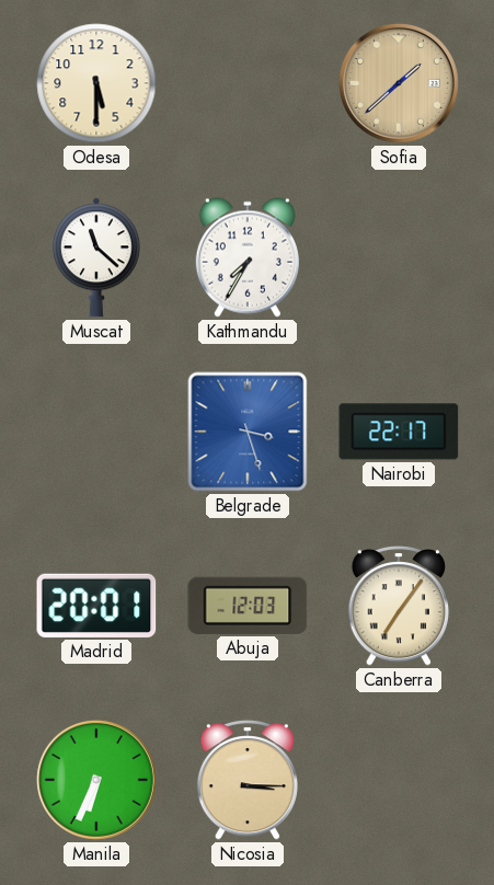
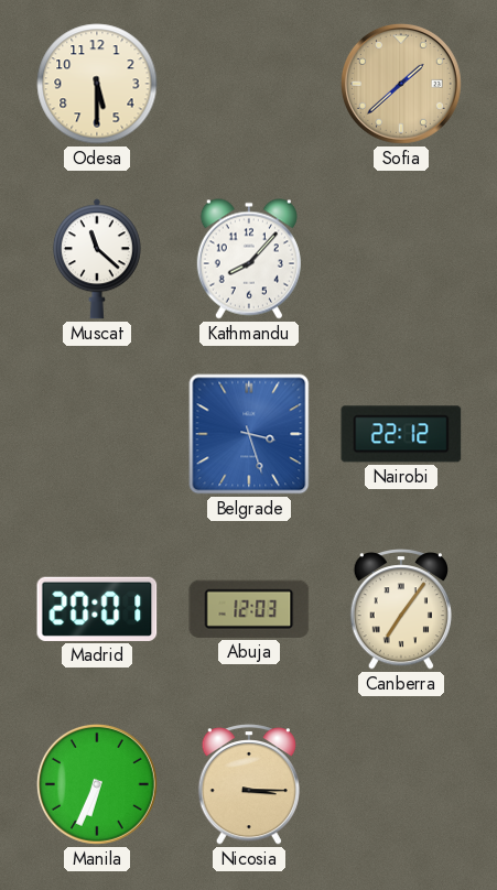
Kathmandu: 7:35 -> 8:07 (249, 259)
Nairobi: 22:17 -> 22:12 (401, 434)
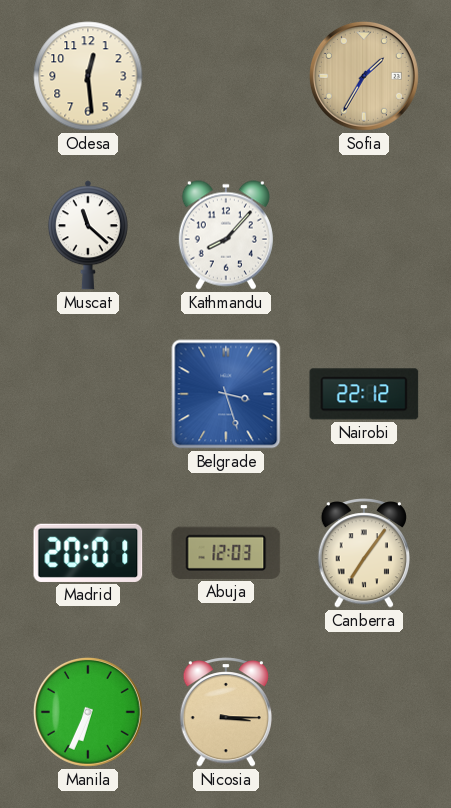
Odesa: 5:30 -> 12:29 (88, 76)
Sofia: 1:38 -> 1:35 (364, 76)
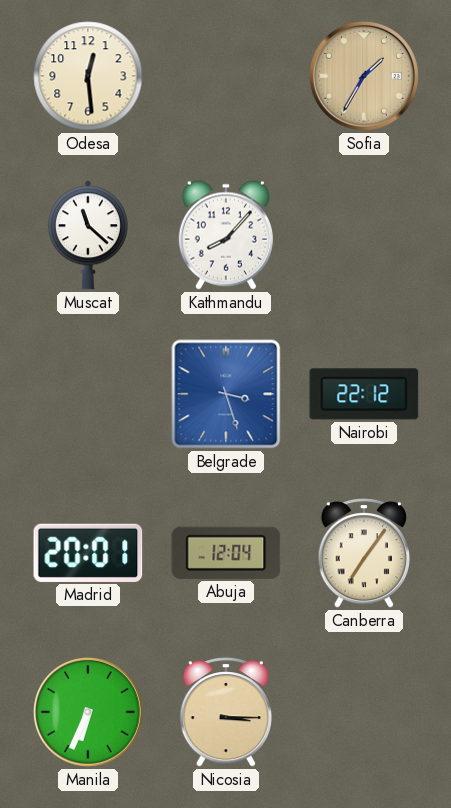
Abuja: 12:03 -> 12:04 (226, 553)
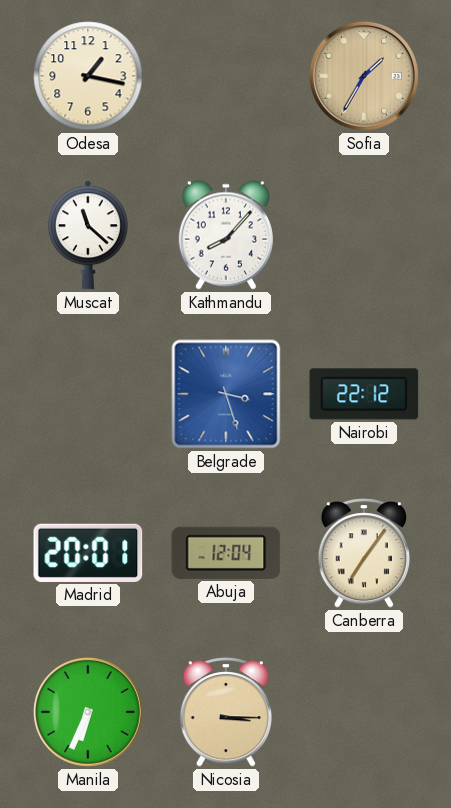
Odesa: 12:29 -> 1:17 (88, 76)
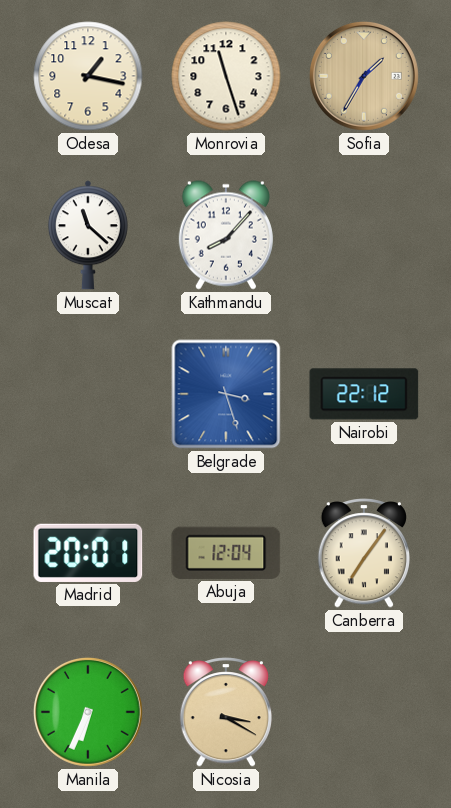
Monrovia: none -> 11:27 (226, 76)
Nicosia: 3:15 -> 3:20 (226, 712)
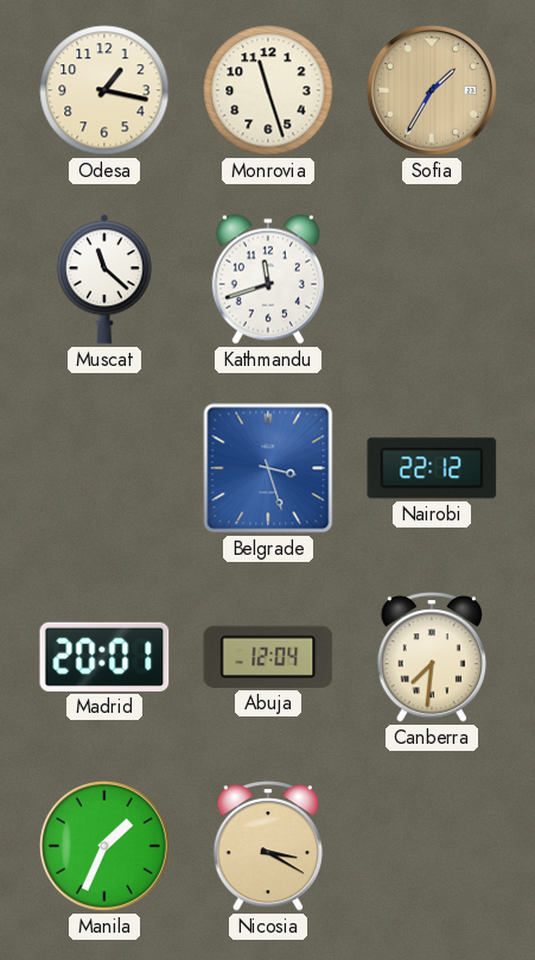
Kathmandu: 8:07 -> 11:42 (268, 279)
Canberra: 7:06 -> 7:31 (432, 657)
Manila: 6:34 -> 1:34 (104, 846)
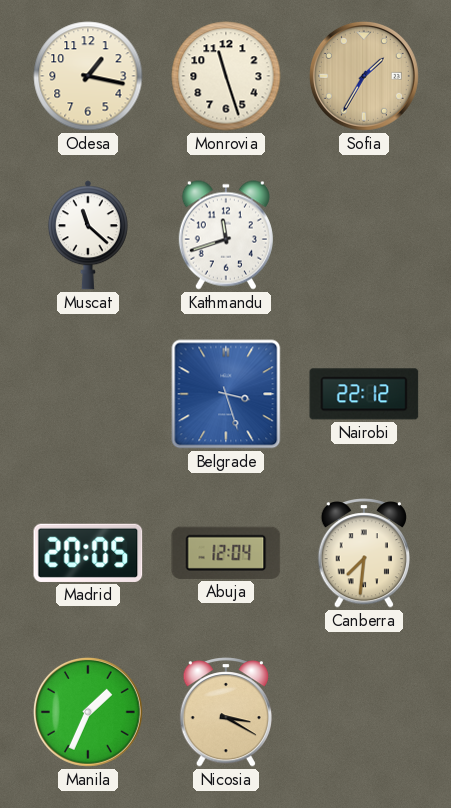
Madrid: 20:01 -> 20:05 (88, 553)
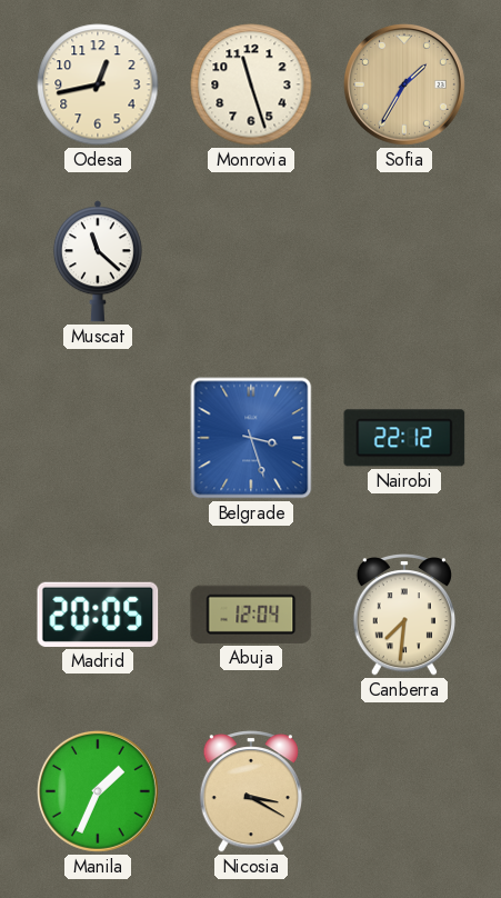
Odesa: 1:17 -> 12:43 (98, 84)
Kathmandu: 11:42 -> none (226, 235)
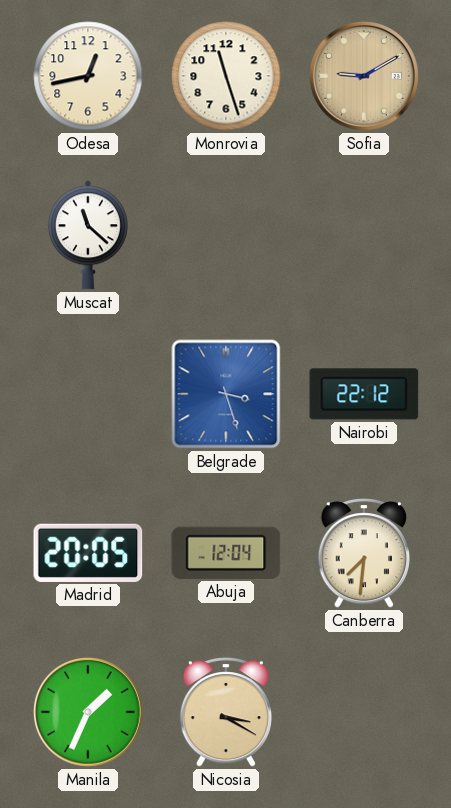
Sofia: 1:35 -> 9:10 (364, 76)
